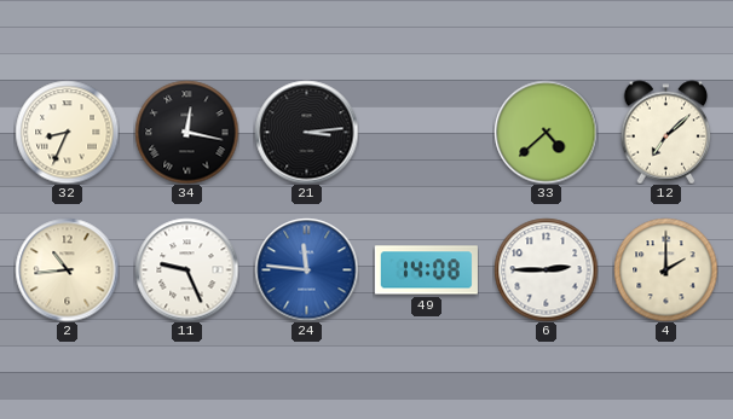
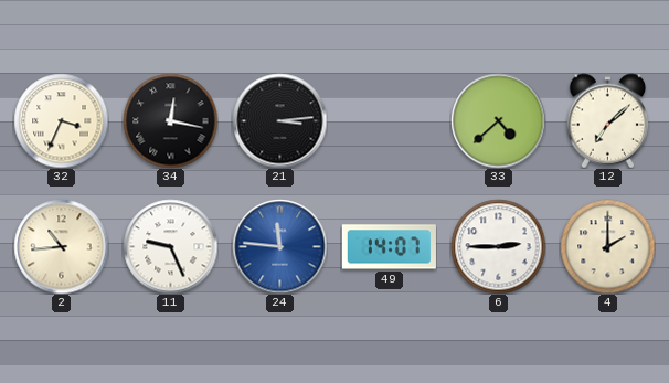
32: 8:34 -> 3:34 (61, 120)
49: 14:08 -> 14:07 (389, 247)
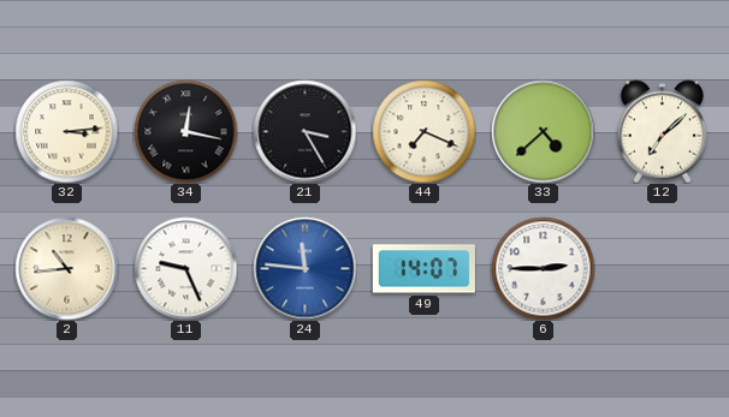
32: 3:34 -> 3:14 (66, 131)
21: 3:14 -> 3:25 (304, 131)
44: none -> 7:19 (423, 131)
4: 2:00 -> none (607, 246)
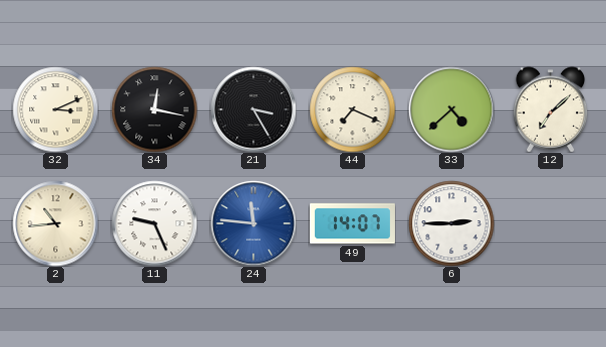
32: 3:14 -> 3:11 (55, 109)
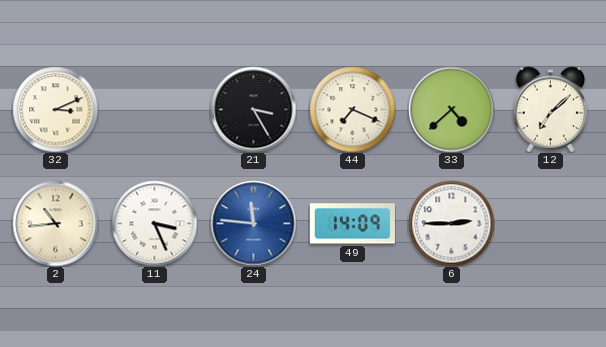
34: 12:17 -> none (154, 109)
11: 9:26 -> 3:26 (154, 223)
49: 14:07 -> 14:09 (352, 224)
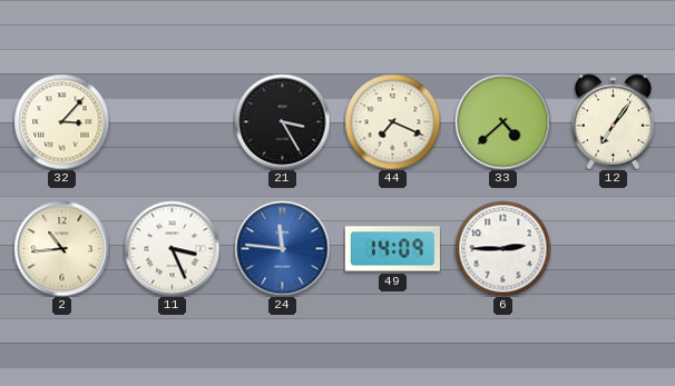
32: 3:11 -> 3:07 (61, 121)
12: 7:08 -> 7:06 (614, 121)
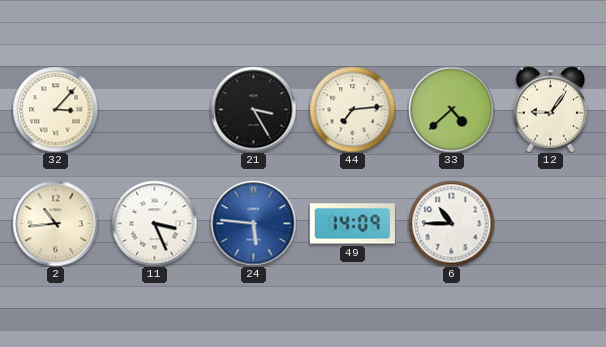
44: 7:19 -> 7:14 (352, 109)
12: 7:06 -> 9:06 (551, 109)
24: 11:46 -> 5:46 (253, 223)
6: 2:45 -> 10:45 (451, 223)
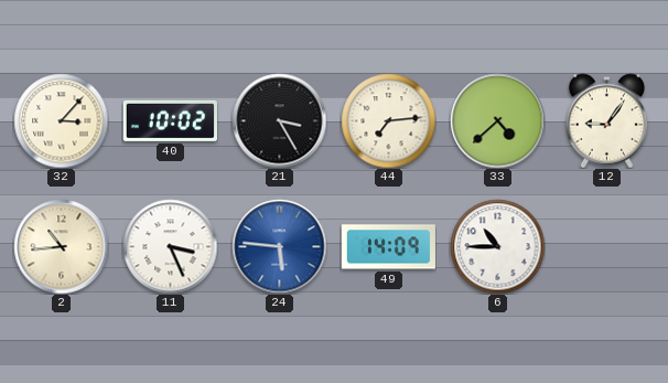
40: none -> 10:02 (170, 120)
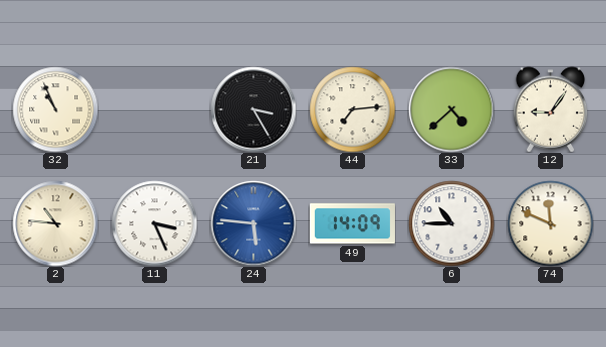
32: 3:07 -> 10:56 (55, 109)
40: 10:02 -> none (170, 120)
2: 10:44 -> 10:46 (55, 223)
74: none -> 11:49 (550, 223)
